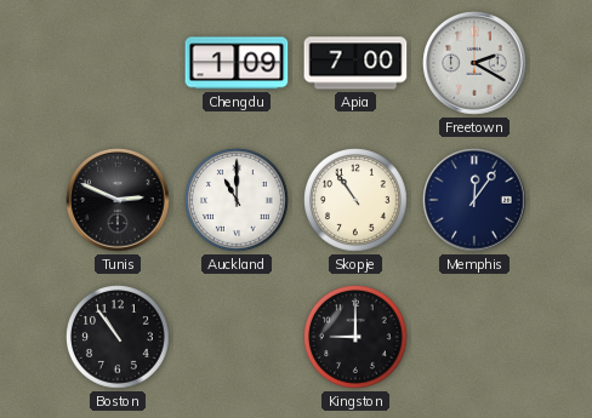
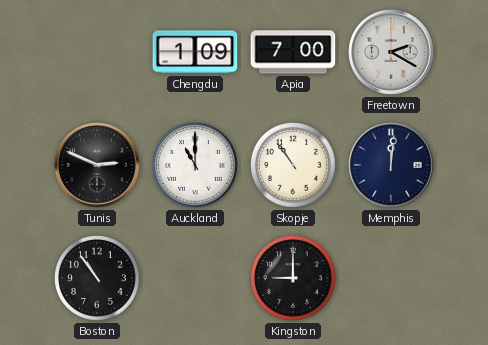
Memphis: 12:06 -> 12:01 (391, 165)
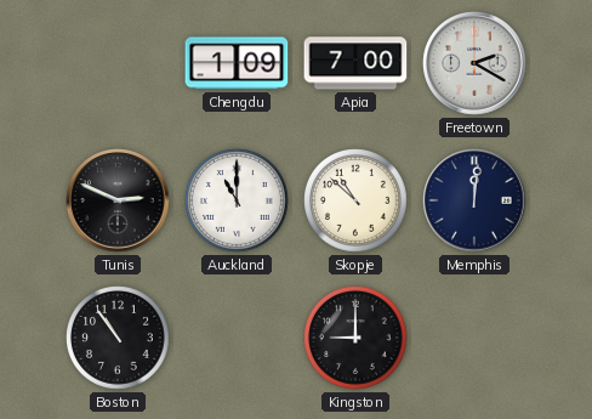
Skopje: 10:54 -> 10:52 (357, 202)
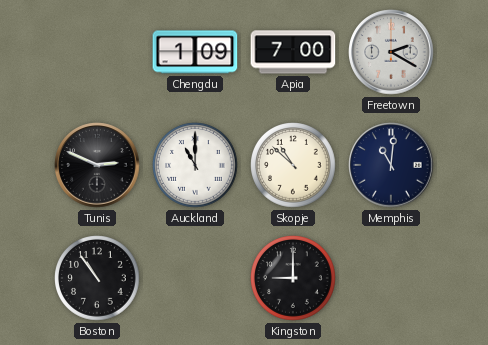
Memphis: 12:01 -> 11:01 (391, 165)
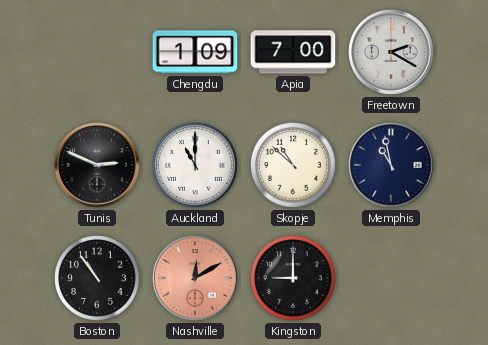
Memphis: 11:01 -> 10:58 (391, 165)
Nashville: none -> 12:10 (195, 278)
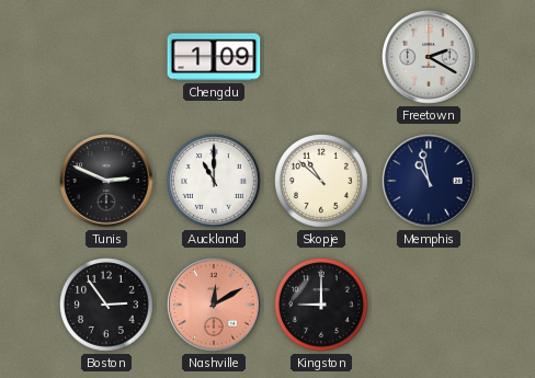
Apia: 7:00 -> none (293, 52)
Boston: 10:54 -> 2:54 (107, 306)
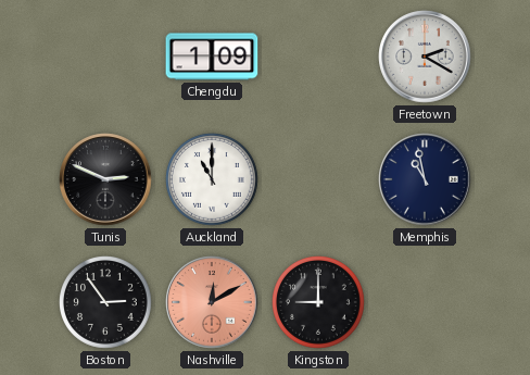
Skopje: 10:52 -> none (322, 182)
